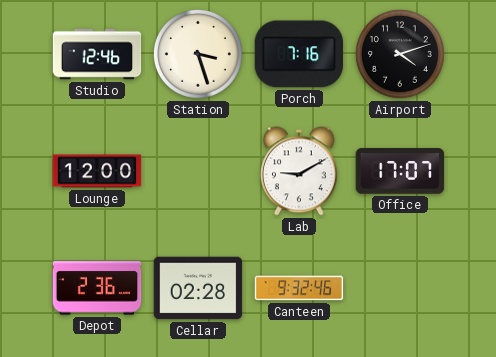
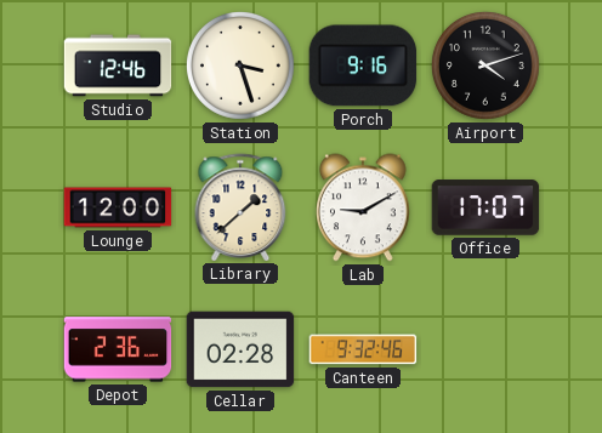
Porch: 7:16 -> 9:16 (363, 65)
Library: none -> 1:38 (240, 207)
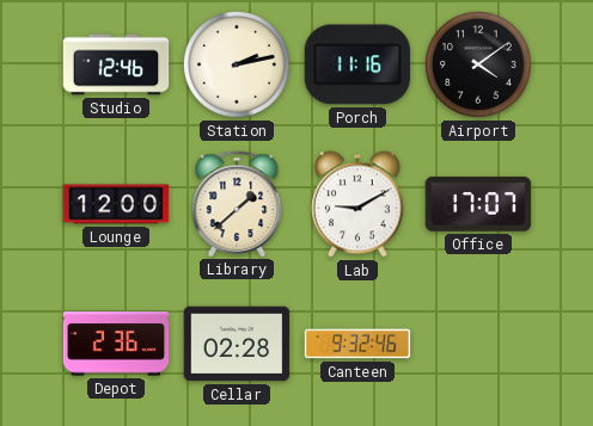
Station: 3:27 -> 2:13 (237, 64)
Porch: 9:16 -> 11:16 (357, 64)
Airport: 4:12 -> 4:09 (478, 64)
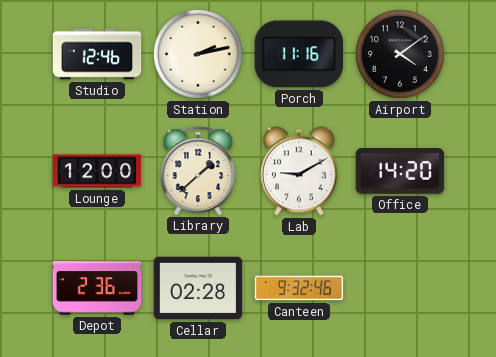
Office: 17:07 -> 14:20 (400, 171)
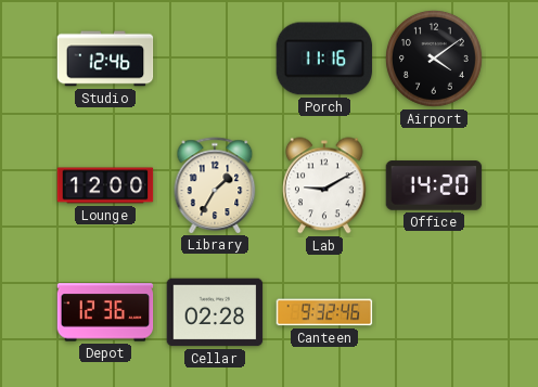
Station: 2:13 -> none (198, 54)
Library: 1:38 -> 1:35 (215, 185)
Depot: 2:36 -> 12:36 (105, 312)
